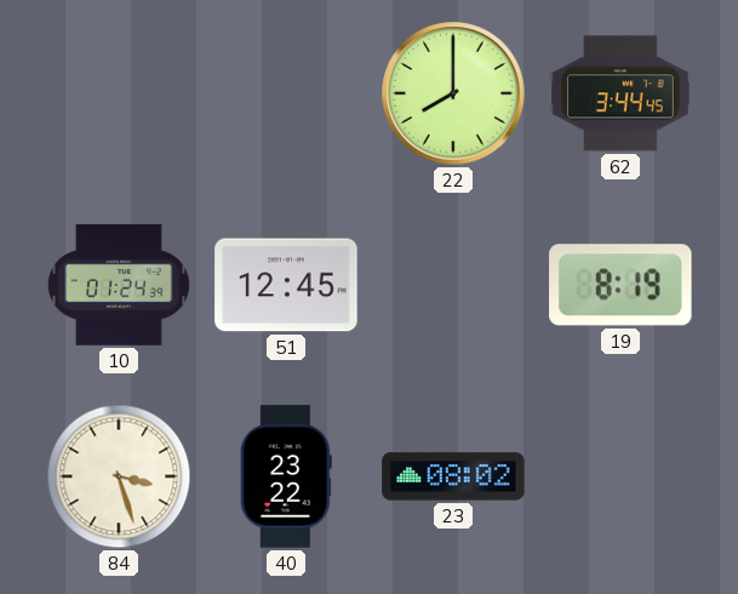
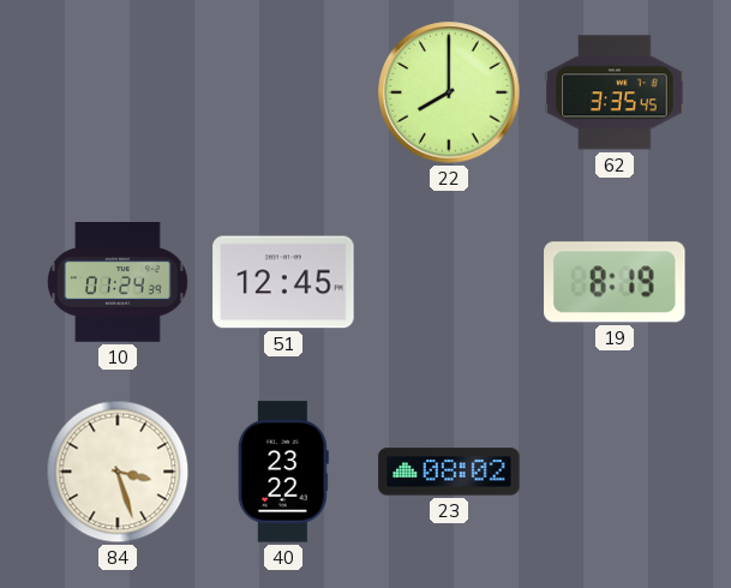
62: 3:44 -> 3:35 (615, 92)
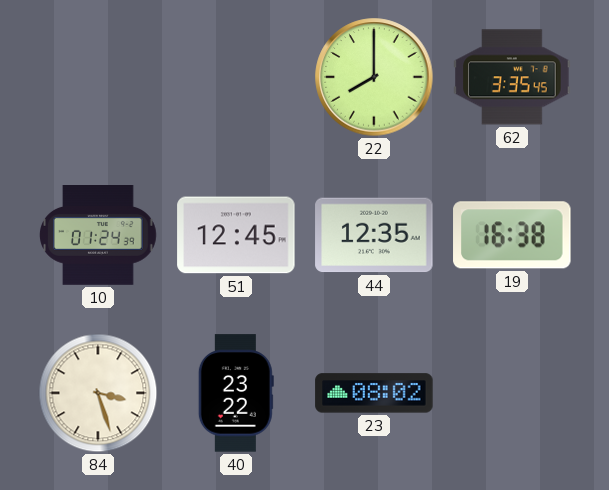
44: none -> 12:35 (374, 235)
19: 8:19 -> 16:38 (512, 235)
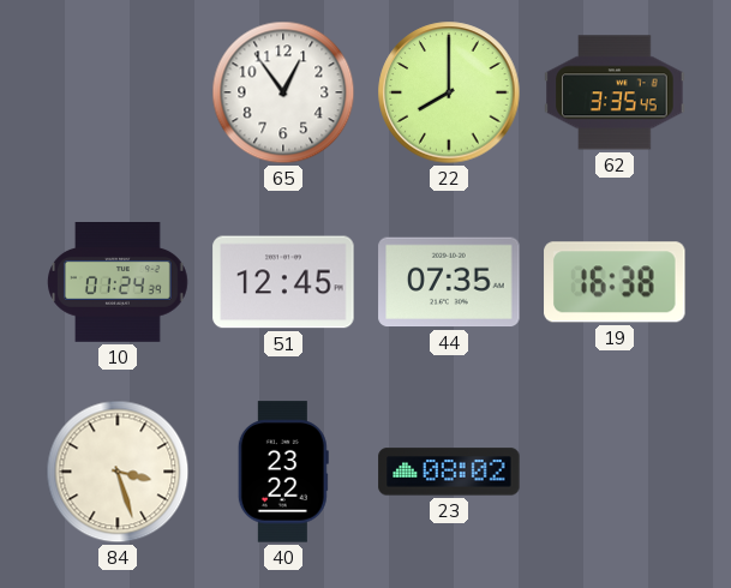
65: none -> 12:54 (283, 92)
44: 12:35 -> 07:35 (449, 282)
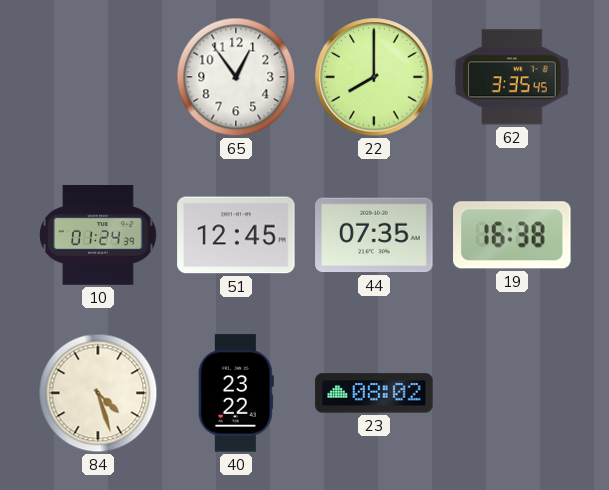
84: 3:27 -> 4:27 (98, 393)
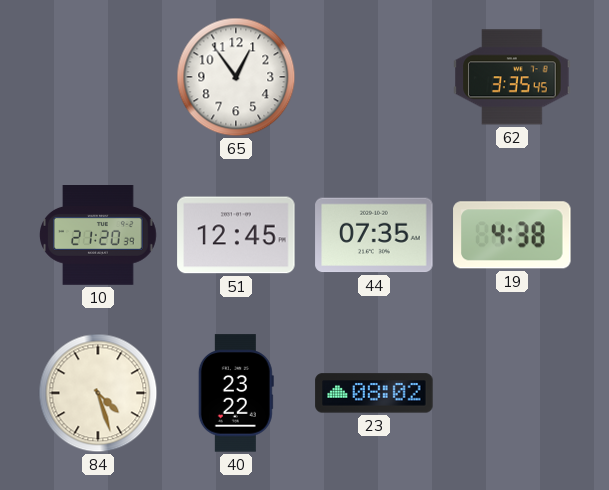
22: 8:00 -> none (374, 77)
10: 01:24 -> 21:20 (98, 236)
19: 16:38 -> 4:38 (512, 235)
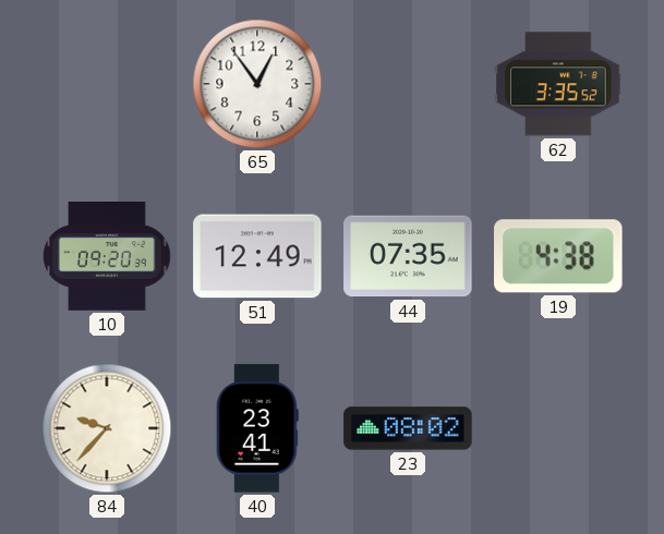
62: 3:35:45 -> 3:35:52 (558, 84)
10: 21:20 -> 09:20 (107, 257)
51: 12:45 -> 12:49 (257, 256)
84: 4:27 -> 9:37 (107, 428)
40: 23:22 -> 23:41 (257, 428)
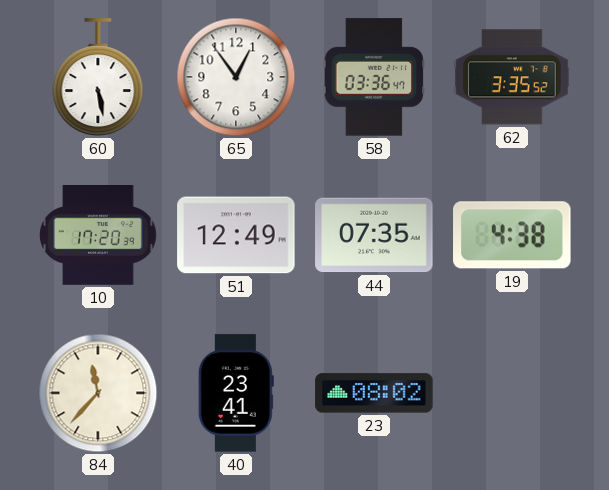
60: none -> 5:28 (98, 77)
58: none -> 03:36 (374, 77)
10: 09:20 -> 17:20 (98, 236)
84: 9:37 -> 11:37 (98, 393)
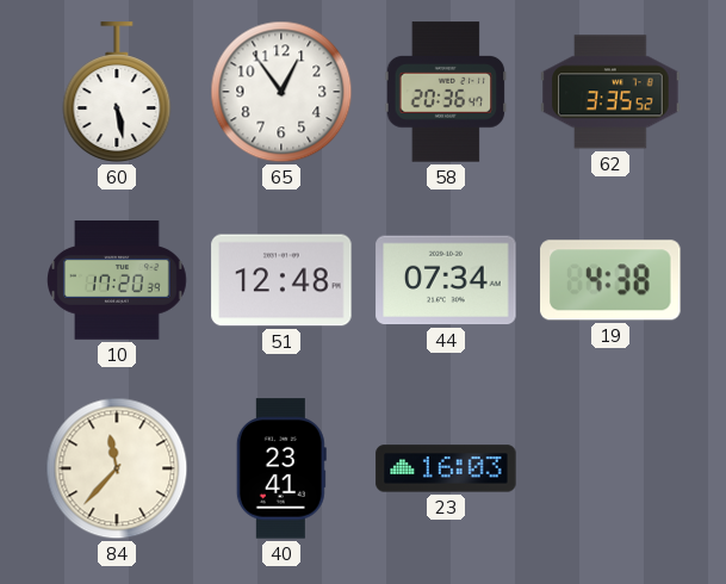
58: 03:36 -> 20:36 (446, 92)
51: 12:49 -> 12:48 (281, 280)
44: 07:35 -> 07:34 (446, 280)
23: 08:02 -> 16:03 (446, 468)
